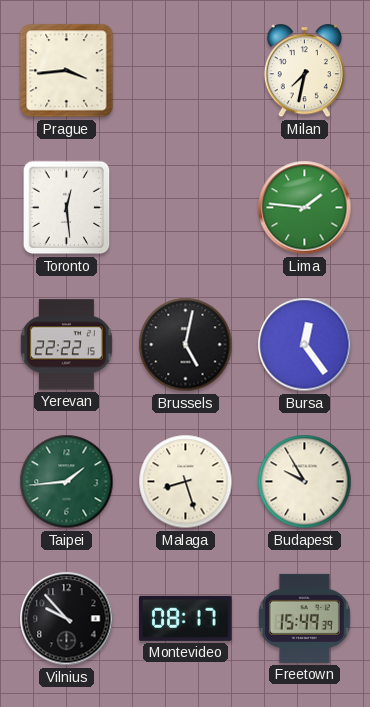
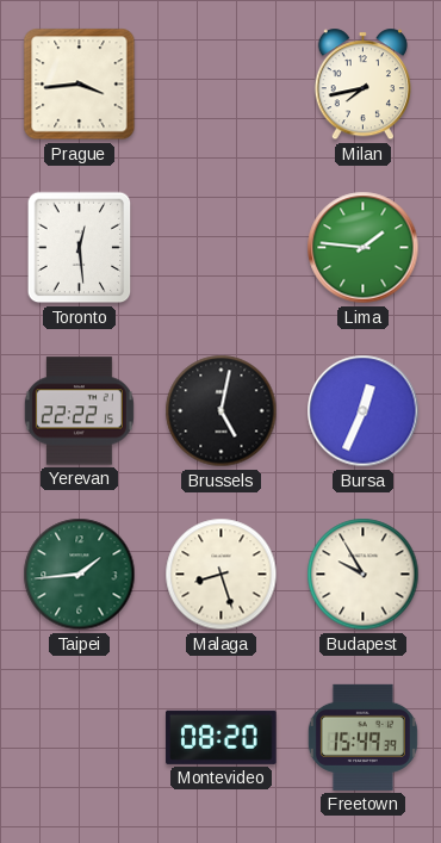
Milan: 7:32 -> 7:43 (362, 85)
Bursa: 12:24 -> 12:34 (364, 411)
Vilnius: 9:53 -> none (67, 619)
Montevideo: 08:17 -> 08:20 (222, 737)
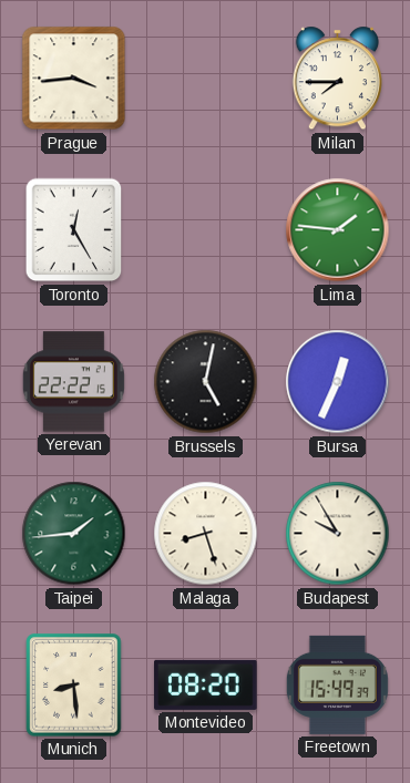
Milan: 7:43 -> 7:45 (337, 79)
Toronto: 12:29 -> 12:25 (74, 230)
Munich: none -> 8:29 (74, 686)
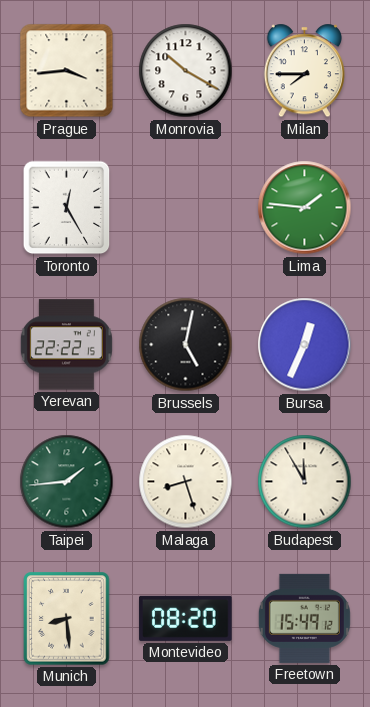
Monrovia: none -> 10:20 (186, 71)
Budapest: 9:55 -> 11:55 (305, 482)
Freetown: 15:49:39 -> 15:49:12 (304, 618)
